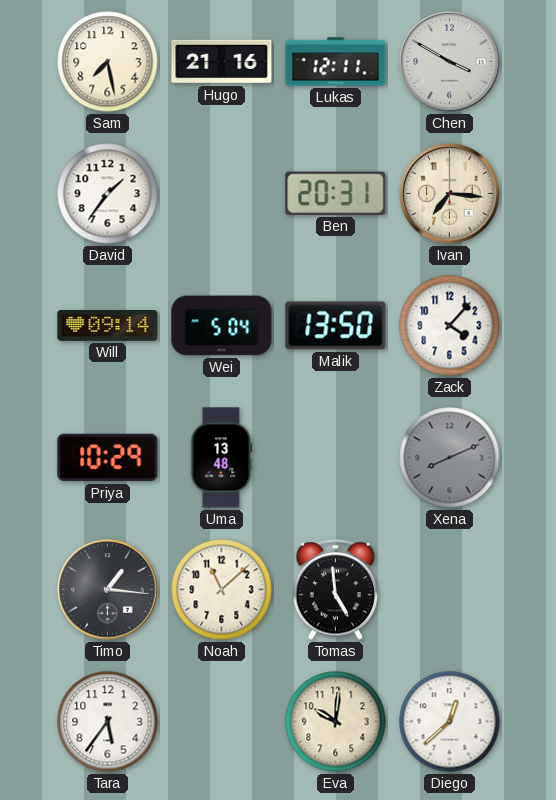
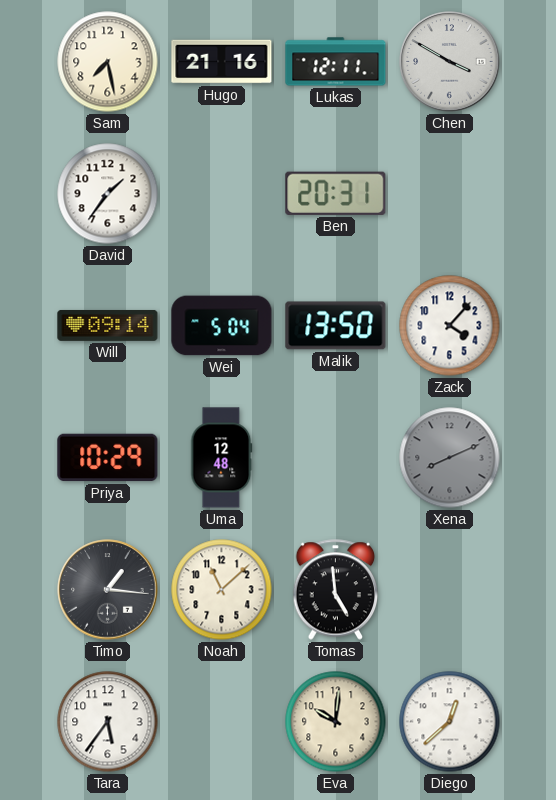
Ivan: 7:16 -> none (450, 194)
Uma: 13:48 -> 12:48 (222, 458)
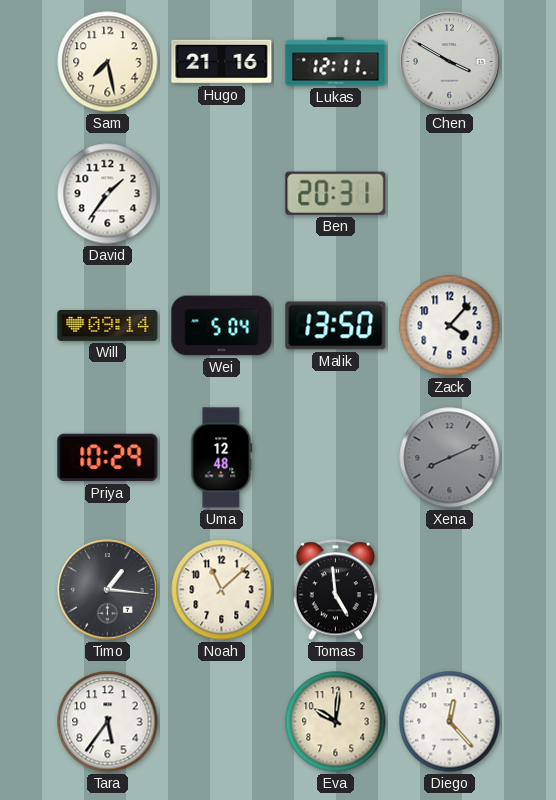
Diego: 12:38 -> 12:23 (450, 722)
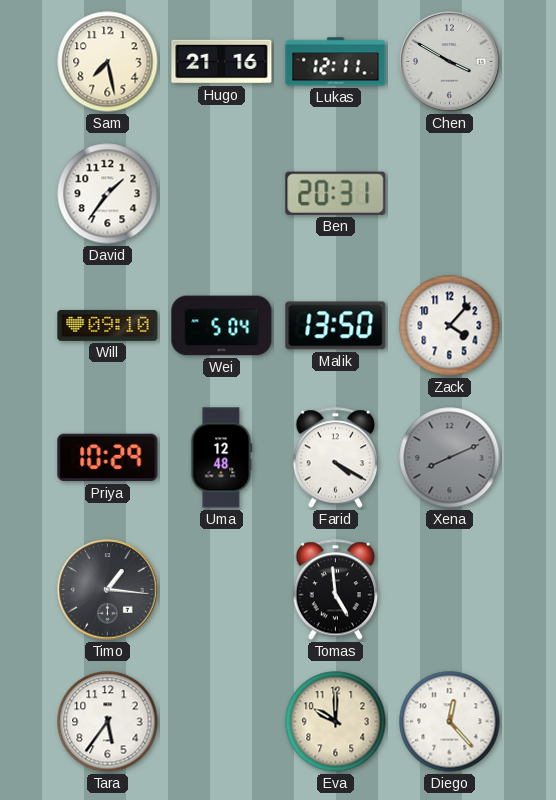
Will: 09:14 -> 09:10 (108, 325)
Farid: none -> 4:20 (336, 458)
Noah: 11:08 -> none (222, 590)
Eva: 10:01 -> 10:00 (336, 722)
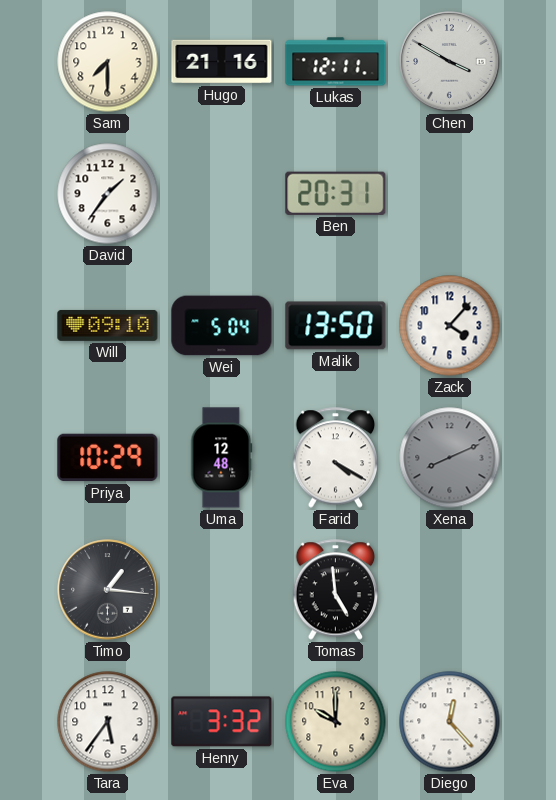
Sam: 7:28 -> 7:30 (108, 62)
Henry: none -> 3:32 (222, 722)
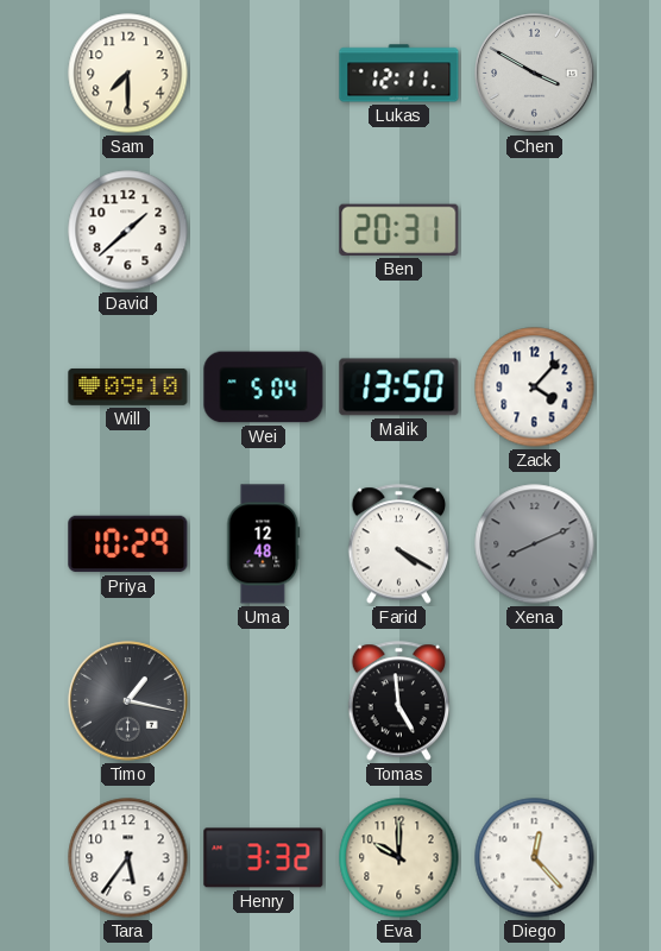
Hugo: 21:16 -> none (222, 62)
David: 1:36 -> 1:38 (128, 231)
Timo: 1:16 -> 1:17 (128, 701)
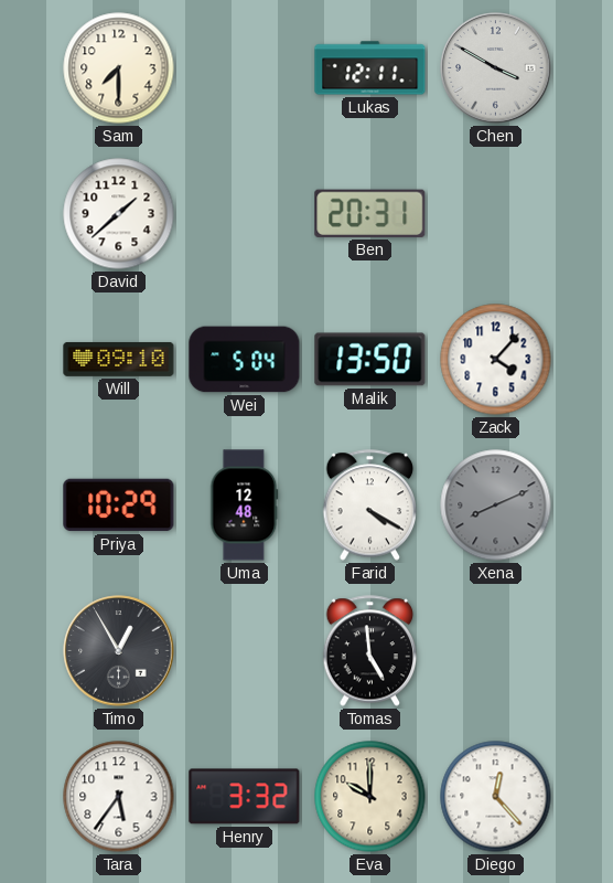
Timo: 1:17 -> 12:55 (119, 651)
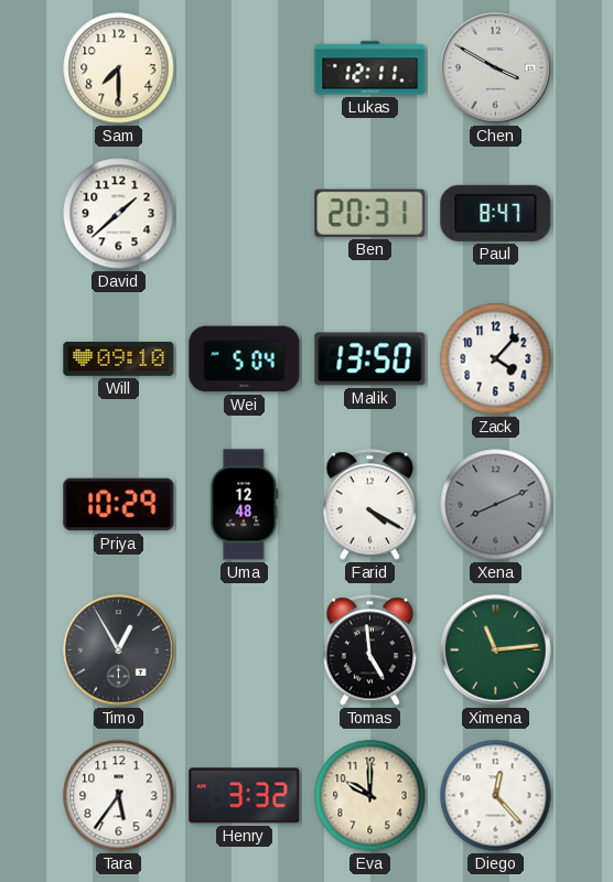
Paul: none -> 8:47 (496, 213)
Ximena: none -> 11:14 (496, 650)
